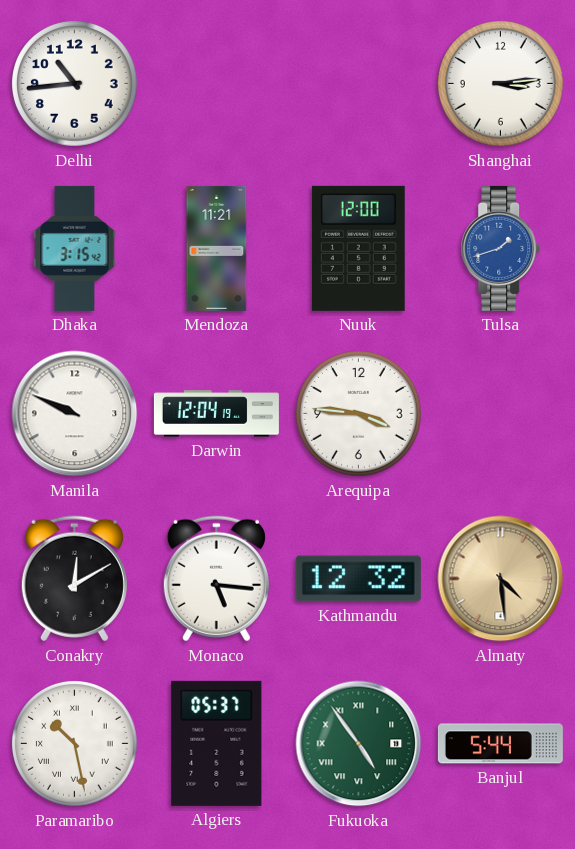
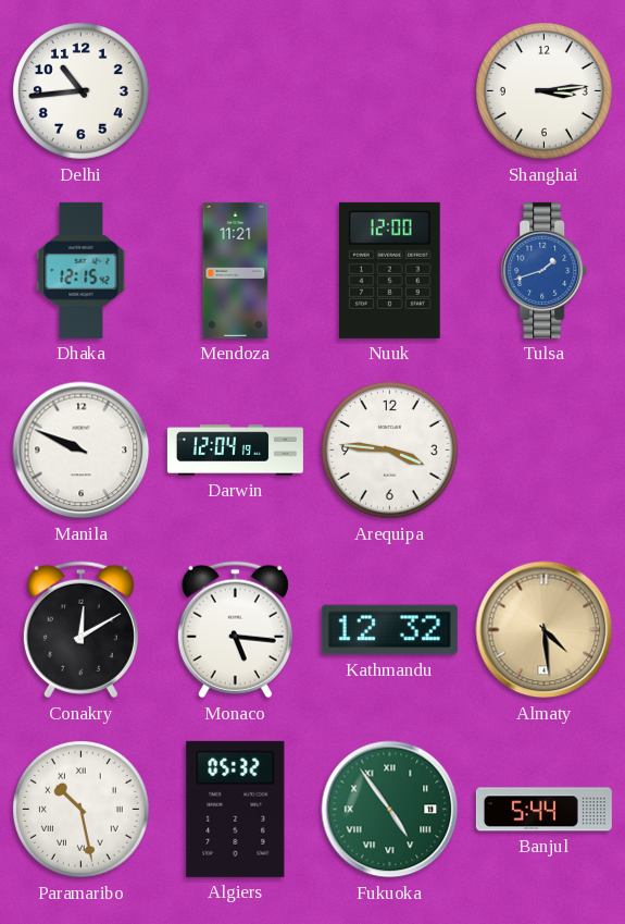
Dhaka: 3:15 -> 12:15 (82, 270)
Algiers: 05:37 -> 05:32 (236, 809)
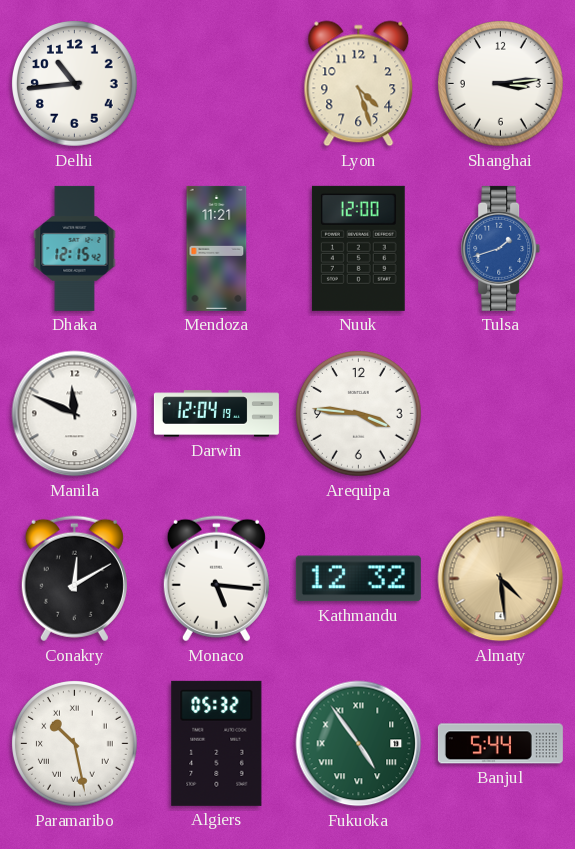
Lyon: none -> 4:27 (359, 84)
Manila: 9:49 -> 11:49 (75, 414)
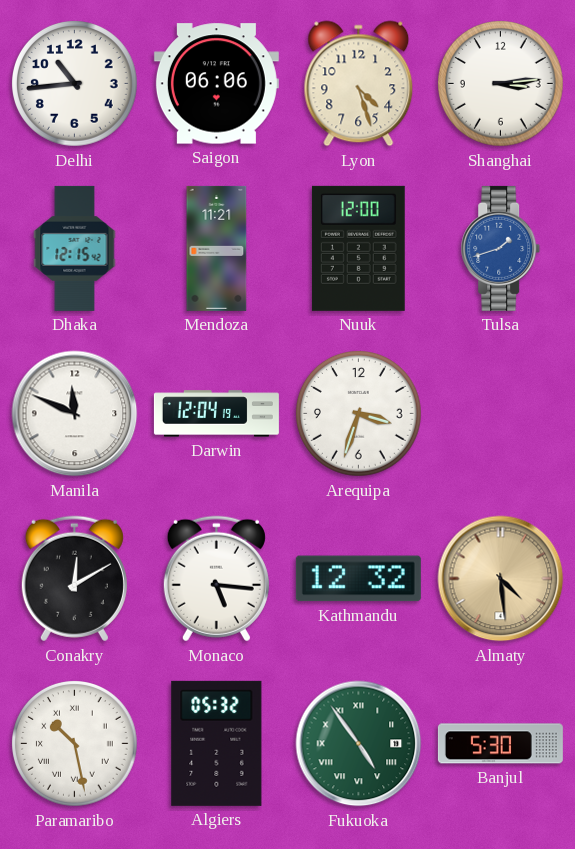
Saigon: none -> 06:06 (216, 84)
Arequipa: 3:46 -> 3:33 (359, 414)
Banjul: 5:44 -> 5:30 (500, 744)
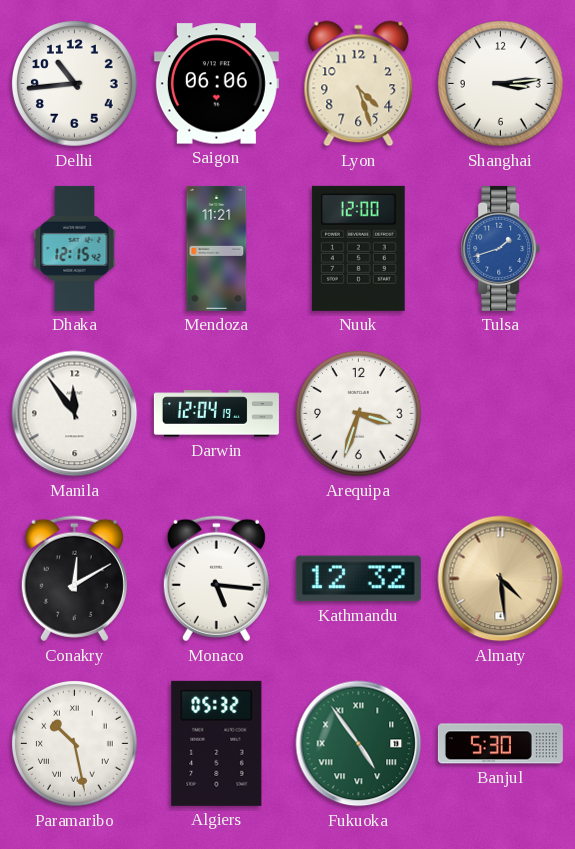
Manila: 11:49 -> 11:54 (75, 414)
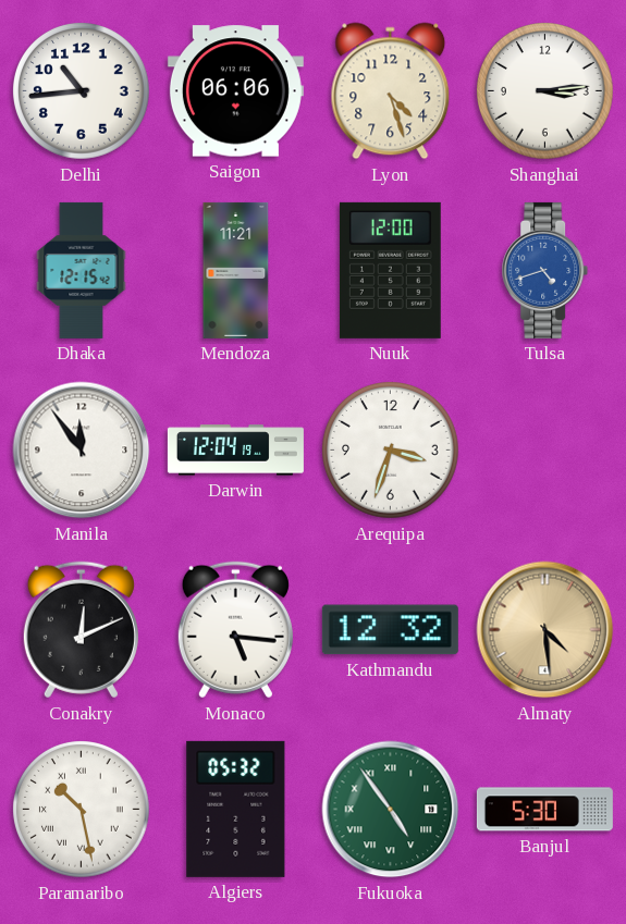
Tulsa: 1:42 -> 4:42 (545, 270)
Conakry: 12:10 -> 12:11 (81, 630)
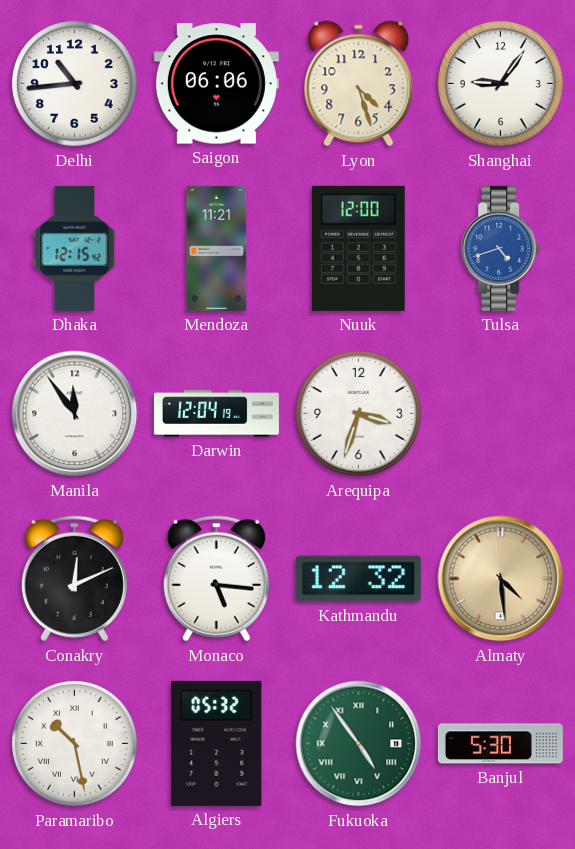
Shanghai: 3:14 -> 9:06 (501, 84)
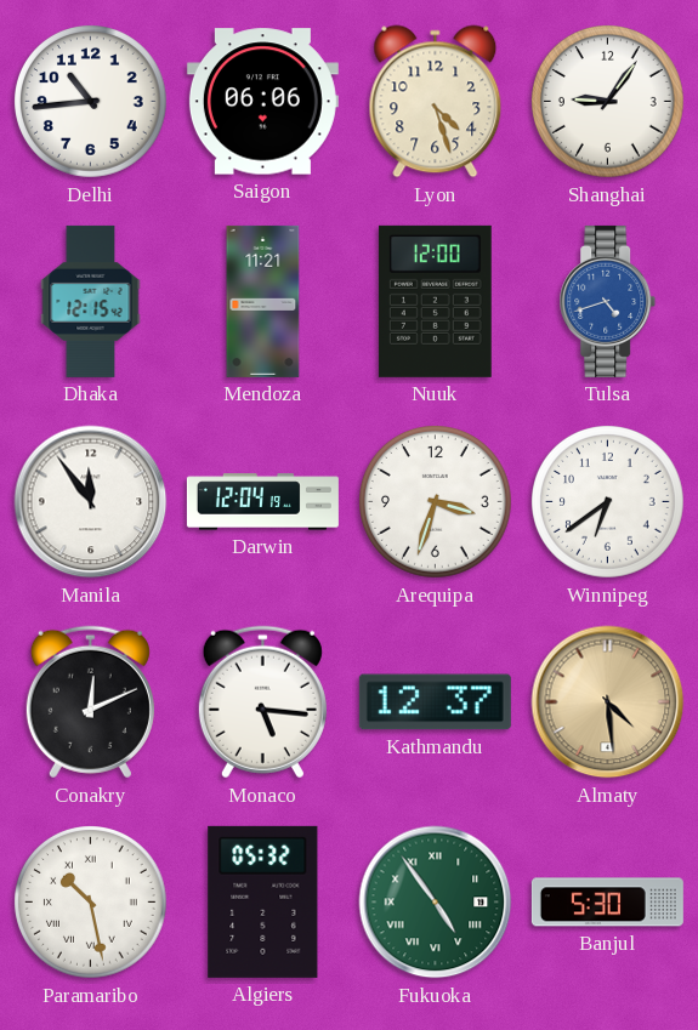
Winnipeg: none -> 6:39 (608, 502)
Kathmandu: 12:32 -> 12:37 (435, 702)
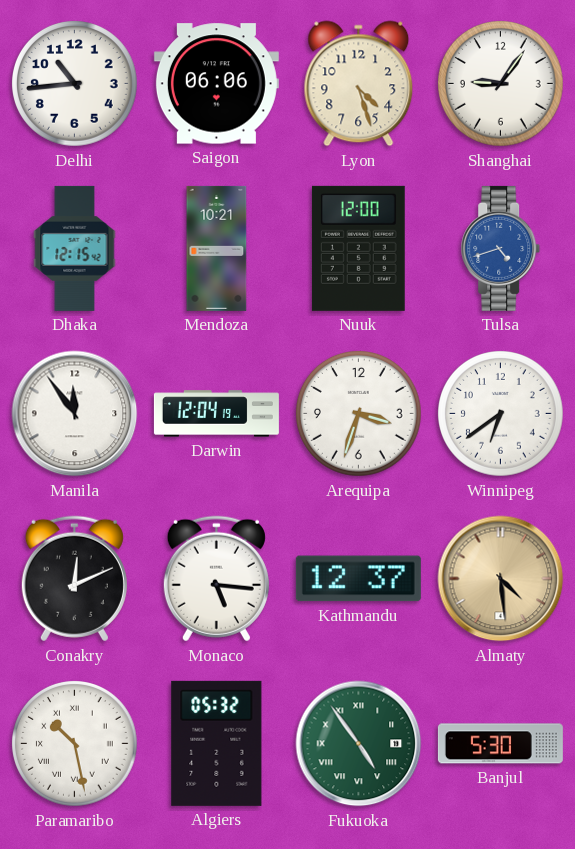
Mendoza: 11:21 -> 10:21 (217, 248)
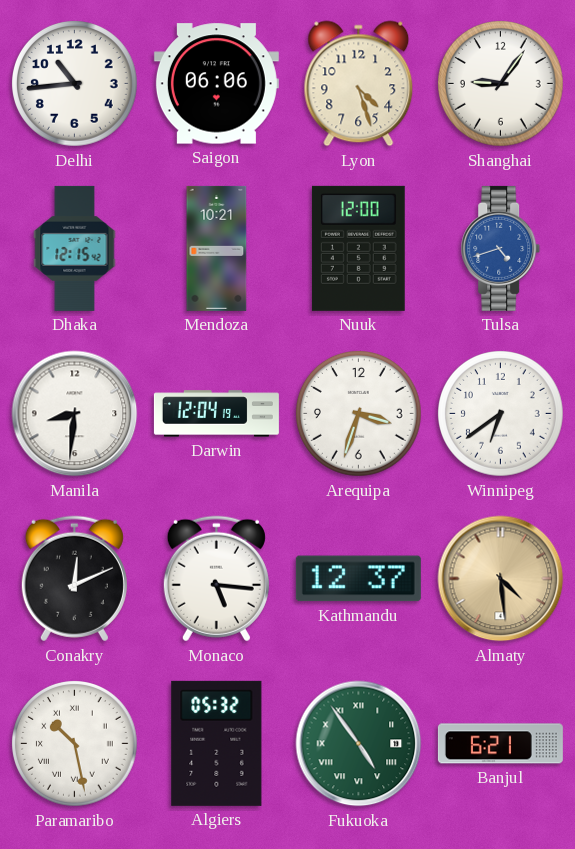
Manila: 11:54 -> 8:31 (75, 414)
Banjul: 5:30 -> 6:21 (500, 744)
